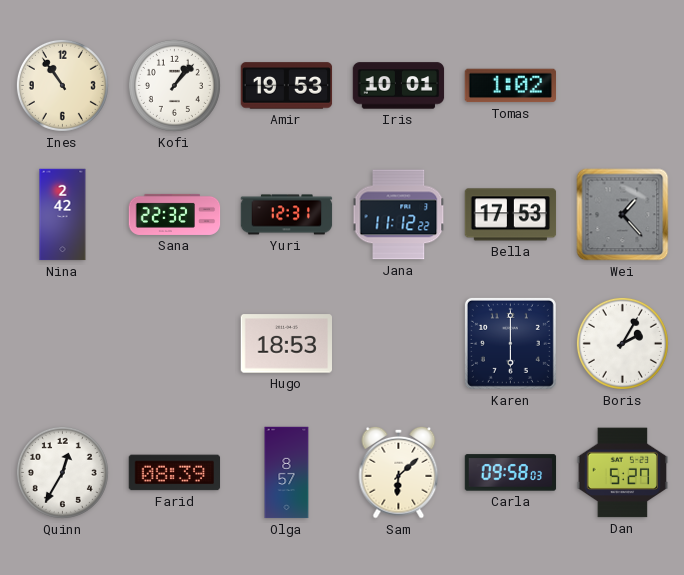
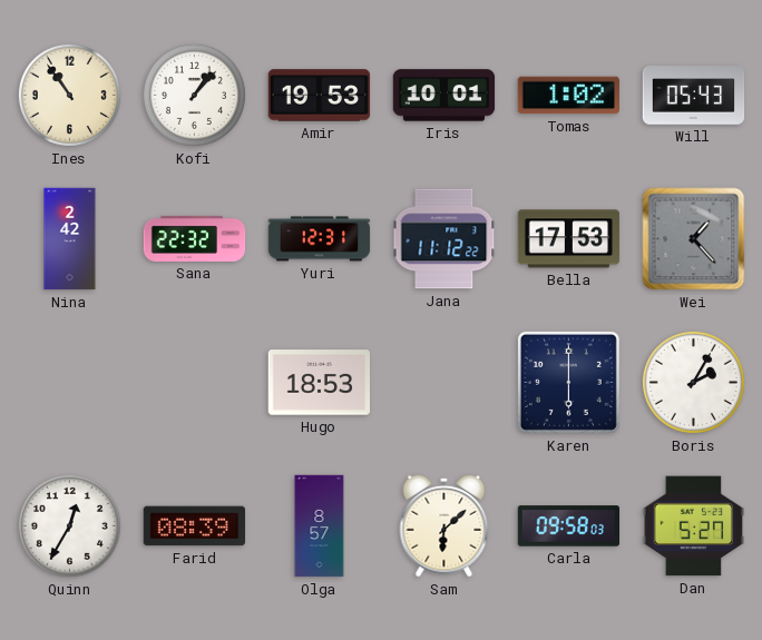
Will: none -> 05:43 (694, 96)
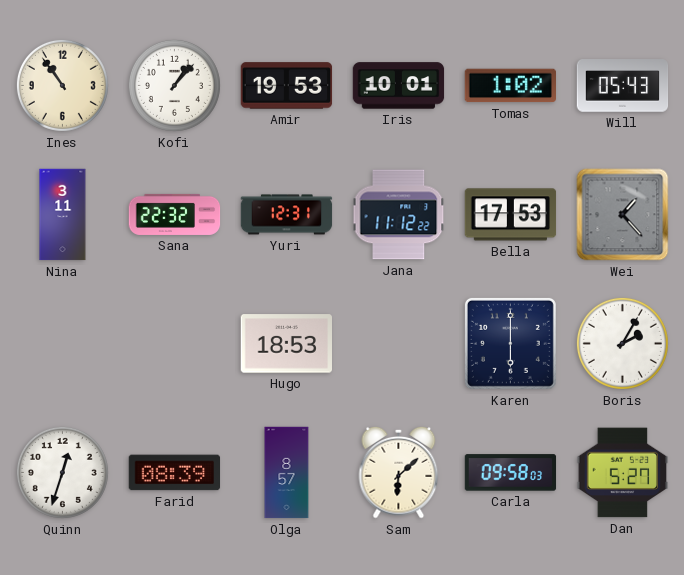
Nina: 2:42 -> 3:11 (63, 215)
Quinn: 12:35 -> 12:33 (62, 472)
